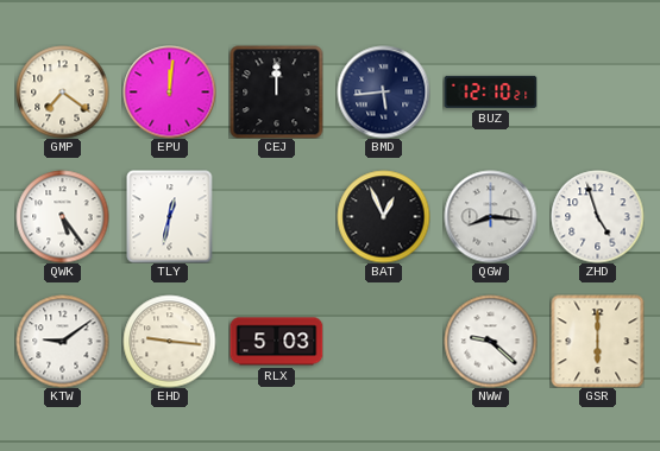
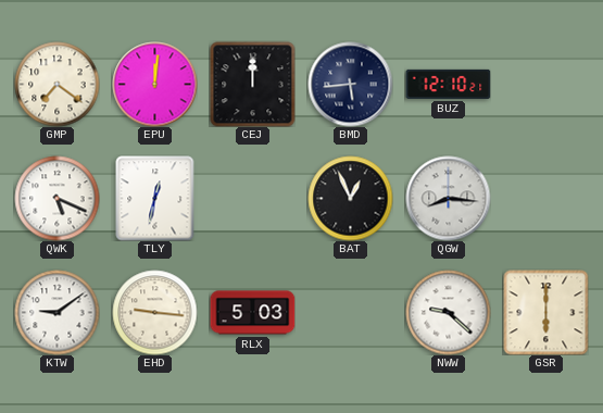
QWK: 5:24 -> 5:19 (56, 198)
ZHD: 4:57 -> none (597, 216)
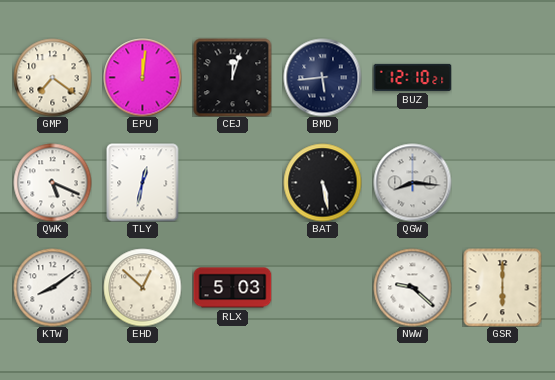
CEJ: 12:00 -> 12:03 (232, 77)
BAT: 12:56 -> 5:28 (322, 182)
KTW: 9:09 -> 8:09 (52, 287)
EHD: 9:16 -> 12:52 (142, 287)
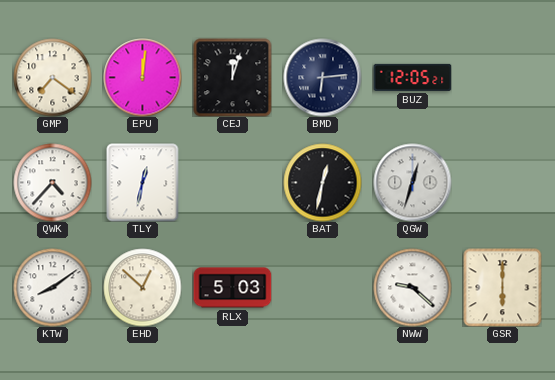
BMD: 5:44 -> 6:14 (322, 77)
BUZ: 12:10 -> 12:05 (412, 77)
QWK: 5:19 -> 4:37 (52, 182)
BAT: 5:28 -> 12:32 (322, 182)
QGW: 8:16 -> 12:33 (412, 182)
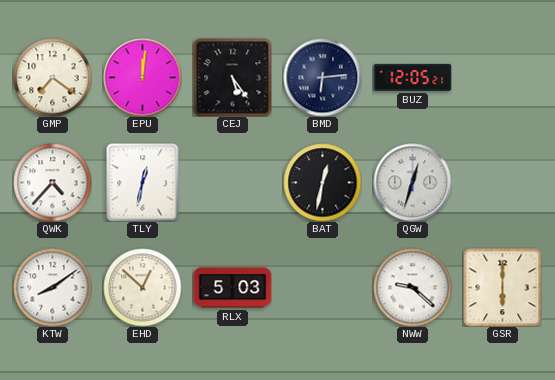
CEJ: 12:03 -> 5:24 (232, 77)
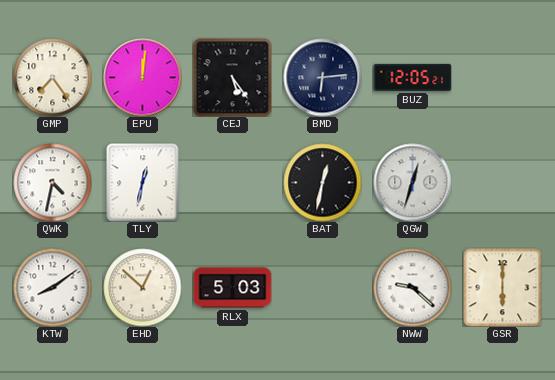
GMP: 7:21 -> 7:24 (52, 77)
QWK: 4:37 -> 4:32 (52, 182)
